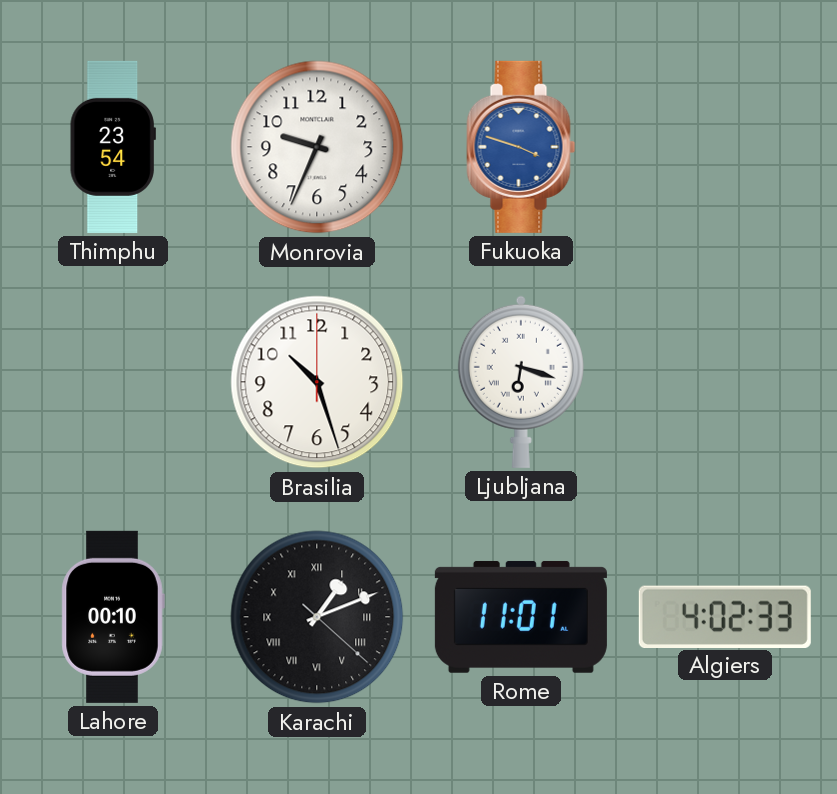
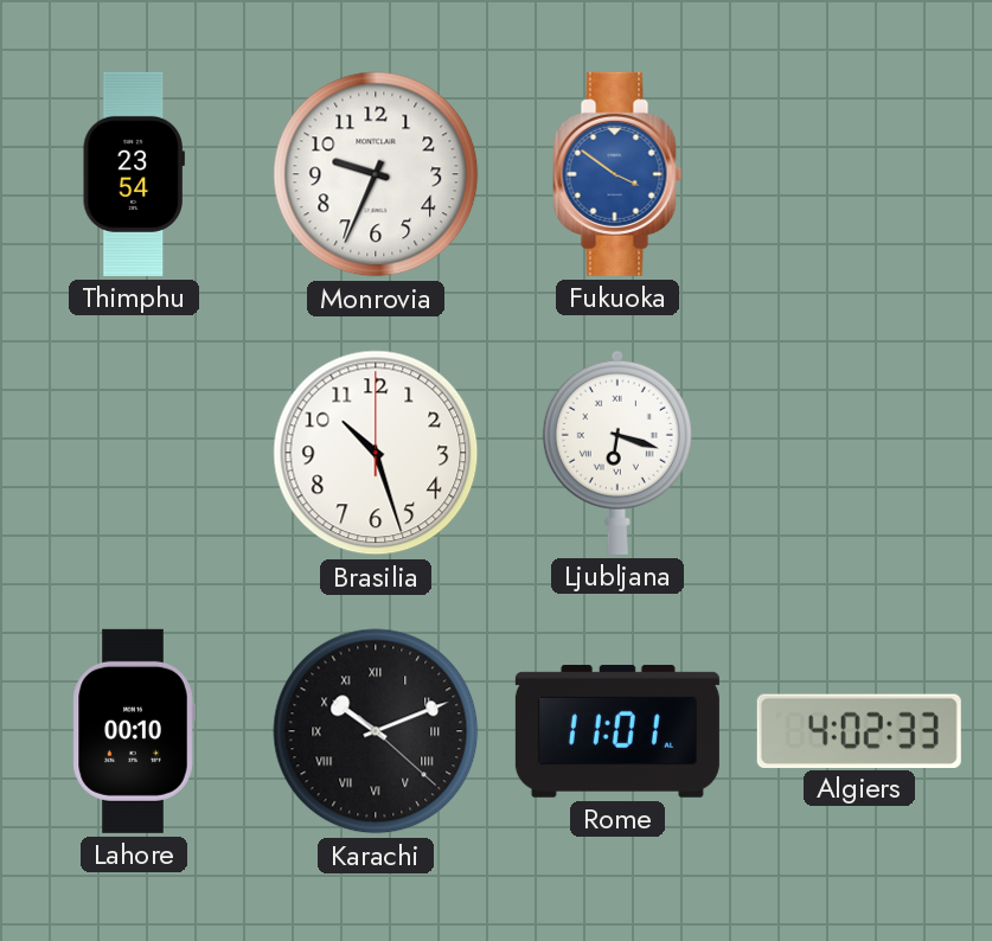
Fukuoka: 3:48 -> 3:51 (617, 174)
Karachi: 1:11 -> 10:11 (376, 731)
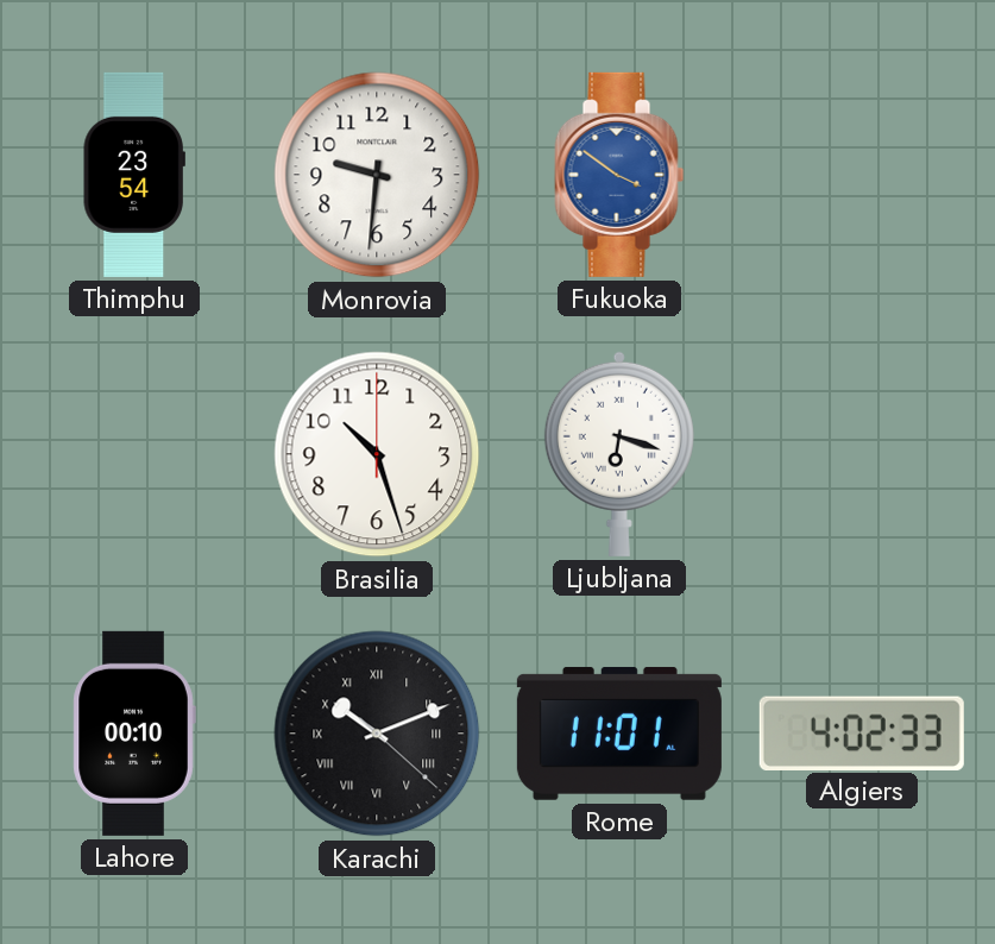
Monrovia: 9:34 -> 9:31 (377, 175)
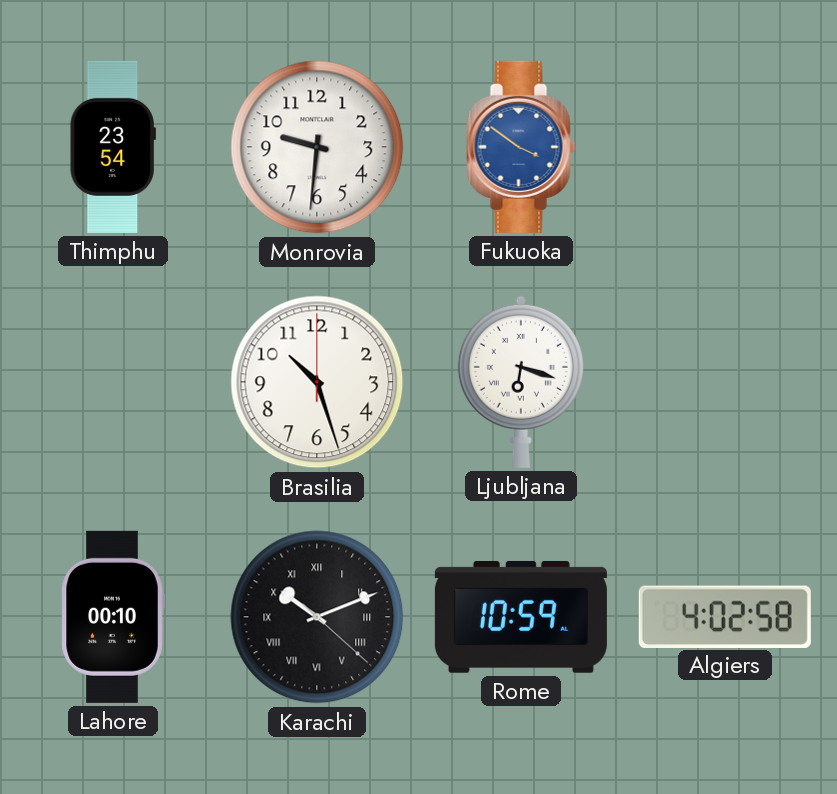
Rome: 11:01 -> 10:59 (521, 617)
Algiers: 4:02:33 -> 4:02:58 (725, 616)
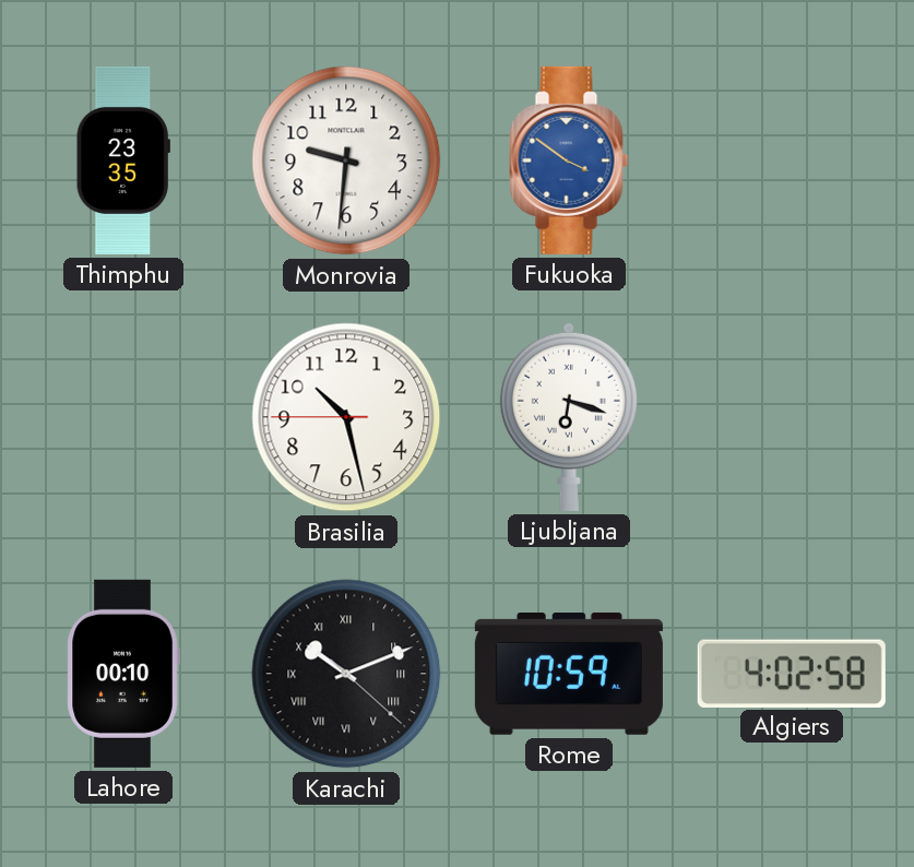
Thimphu: 23:54 -> 23:35 (123, 161)
Brasilia: 10:27:00 -> 10:27:45 (346, 417)
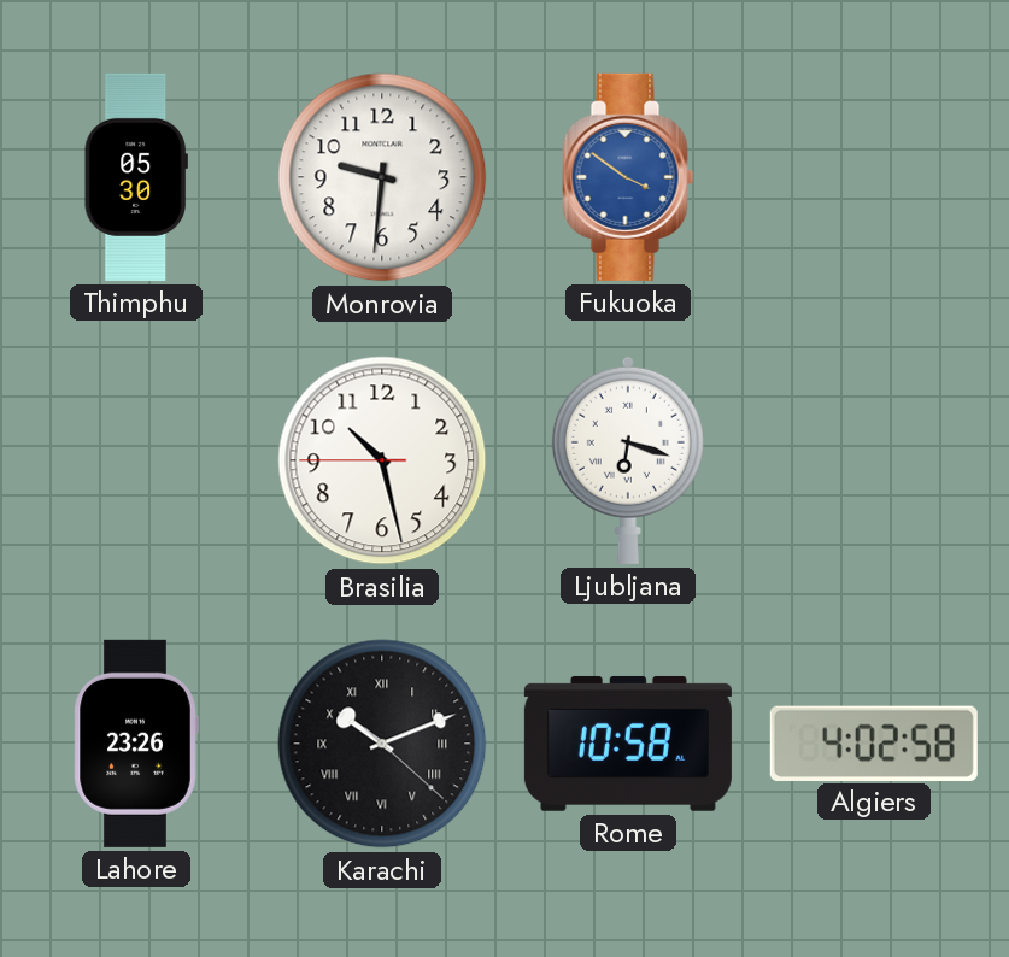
Thimphu: 23:35 -> 05:30 (136, 177)
Lahore: 00:10 -> 23:26 (136, 744)
Rome: 10:59 -> 10:58 (628, 744)
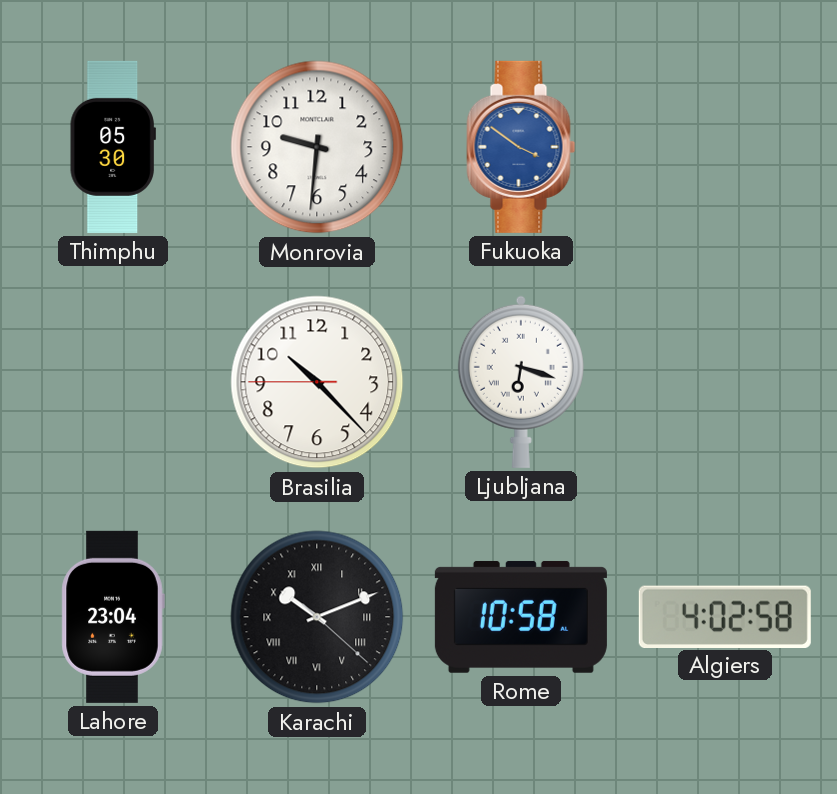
Brasilia: 10:27 -> 10:22 (317, 382)
Lahore: 23:26 -> 23:04 (113, 617)
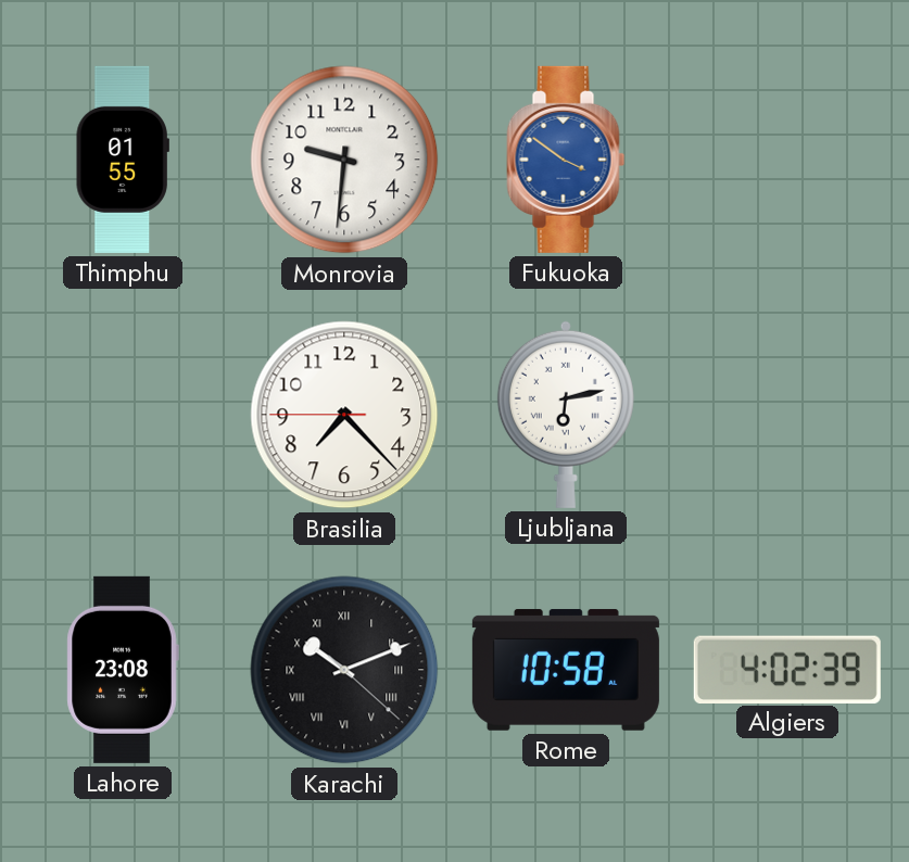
Thimphu: 05:30 -> 01:55 (123, 160)
Brasilia: 10:22 -> 7:22 (344, 415)
Ljubljana: 6:18 -> 6:13 (566, 415)
Lahore: 23:04 -> 23:08 (123, 670)
Algiers: 4:02:58 -> 4:02:39 (787, 669)
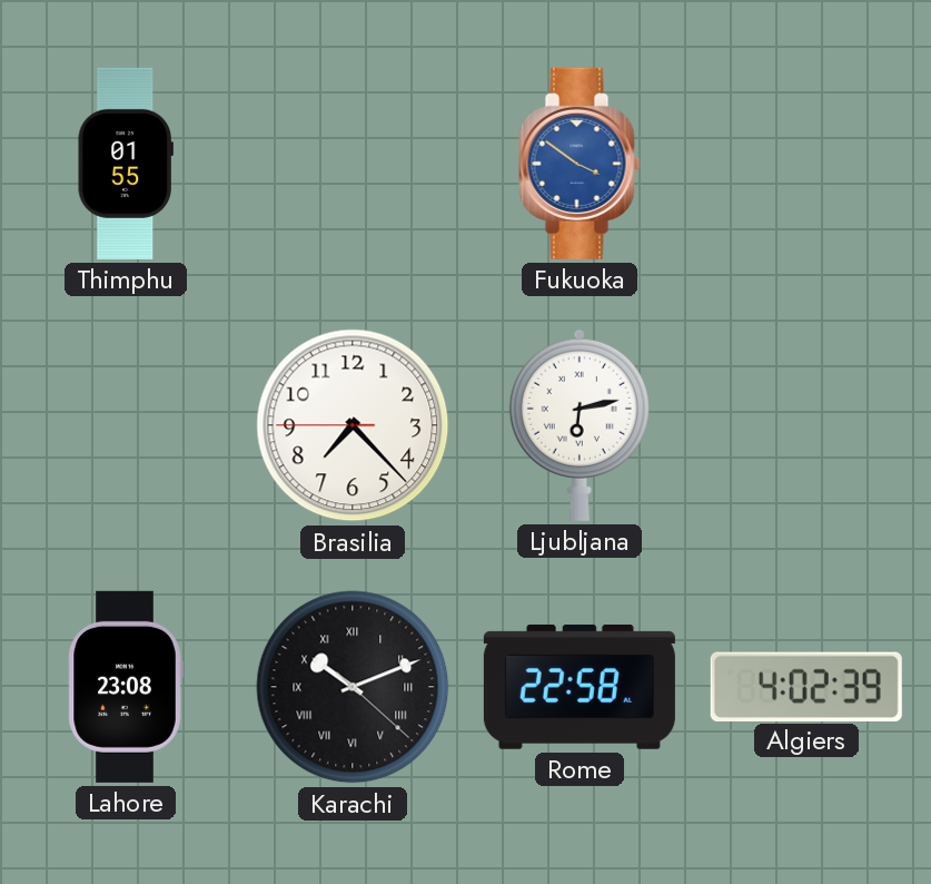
Monrovia: 9:31 -> none (344, 160)
Rome: 10:58 -> 22:58 (580, 687)
